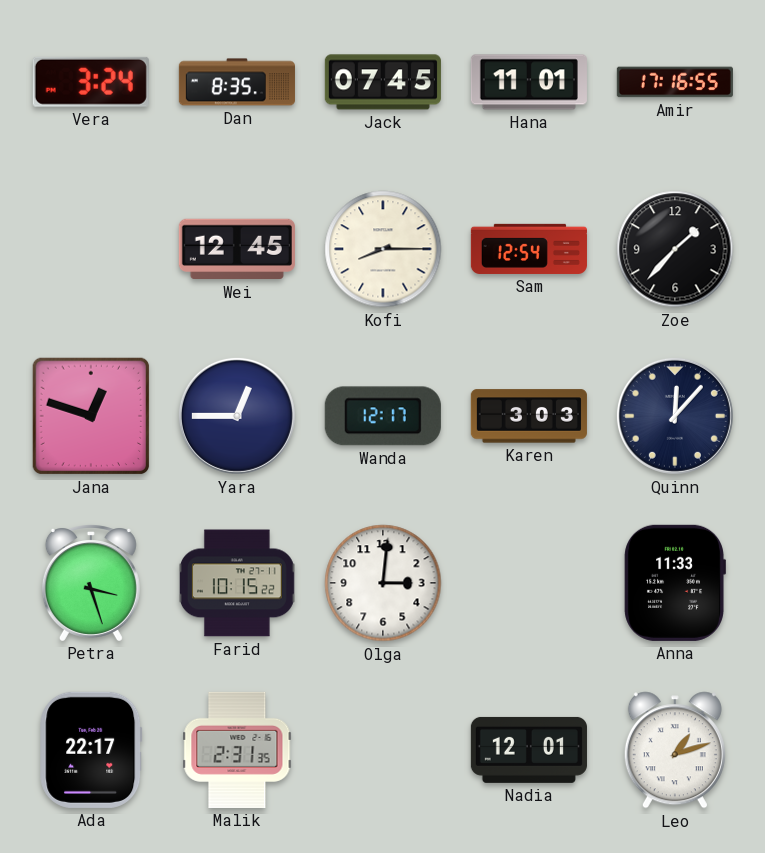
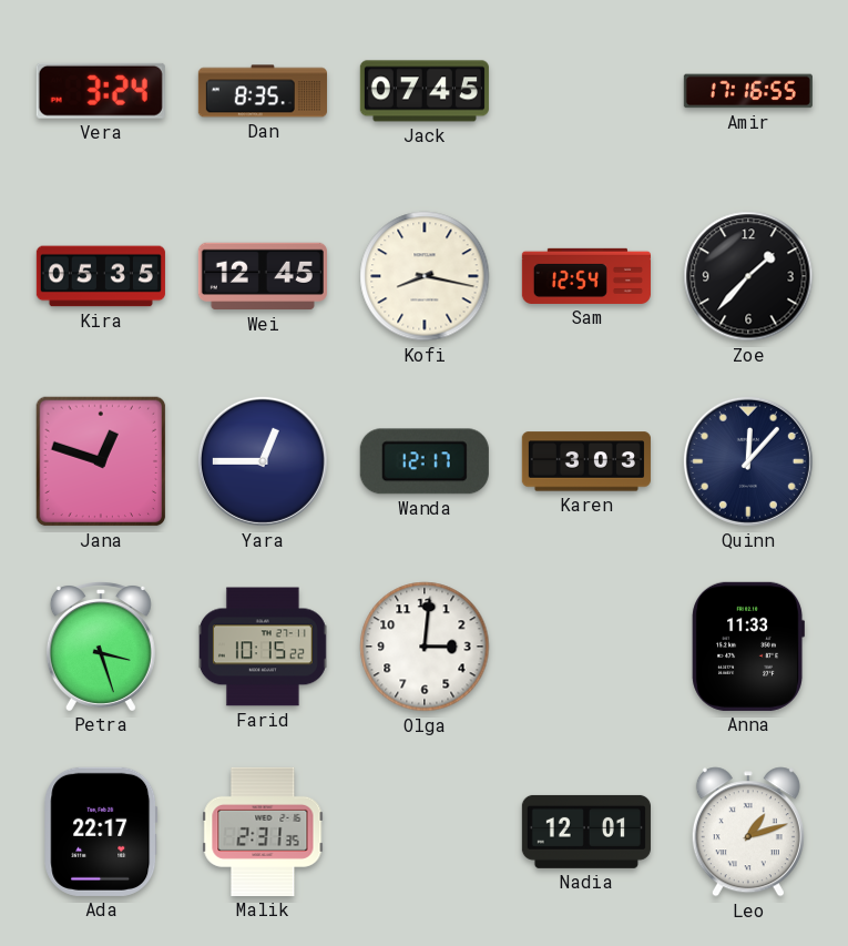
Hana: 11:01 -> none (529, 82)
Kira: none -> 05:35 (101, 276)
Kofi: 8:15 -> 8:17 (425, 276)
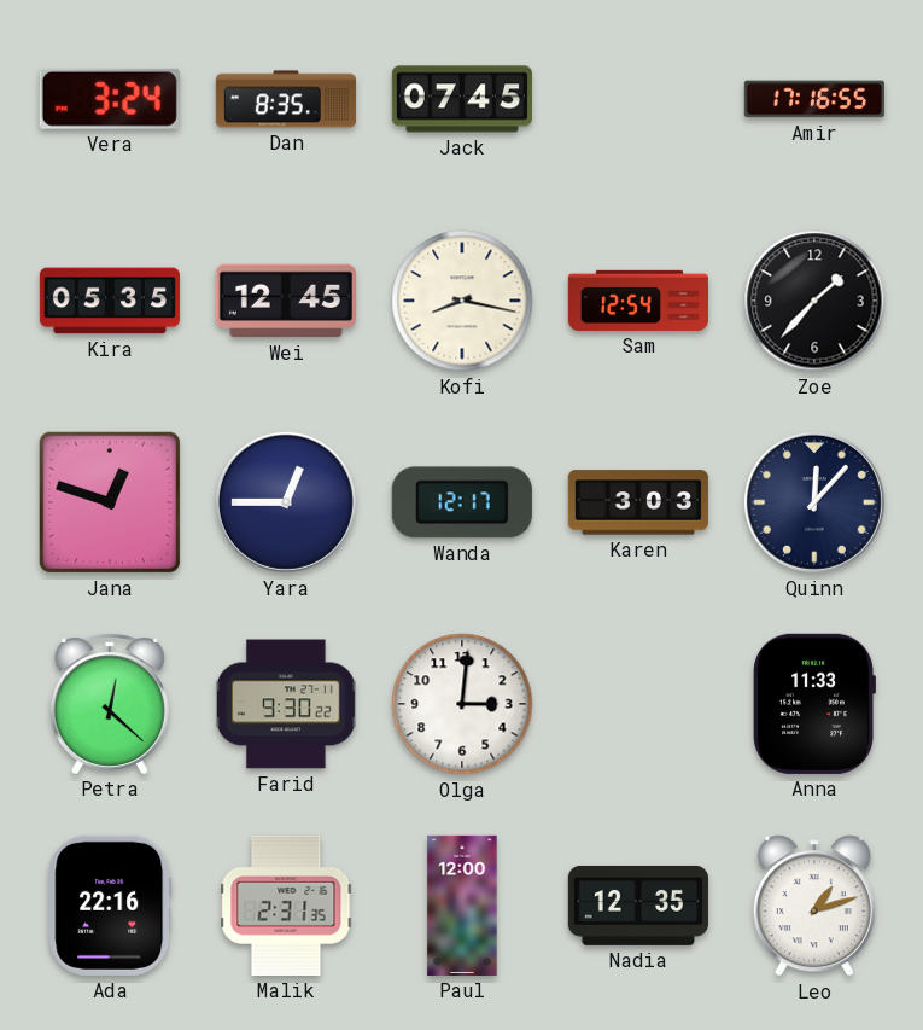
Petra: 3:27 -> 12:22 (110, 704)
Farid: 10:15 -> 9:30 (286, 704)
Ada: 22:17 -> 22:16 (110, 906)
Paul: none -> 12:00 (462, 906)
Nadia: 12:01 -> 12:35 (638, 906)
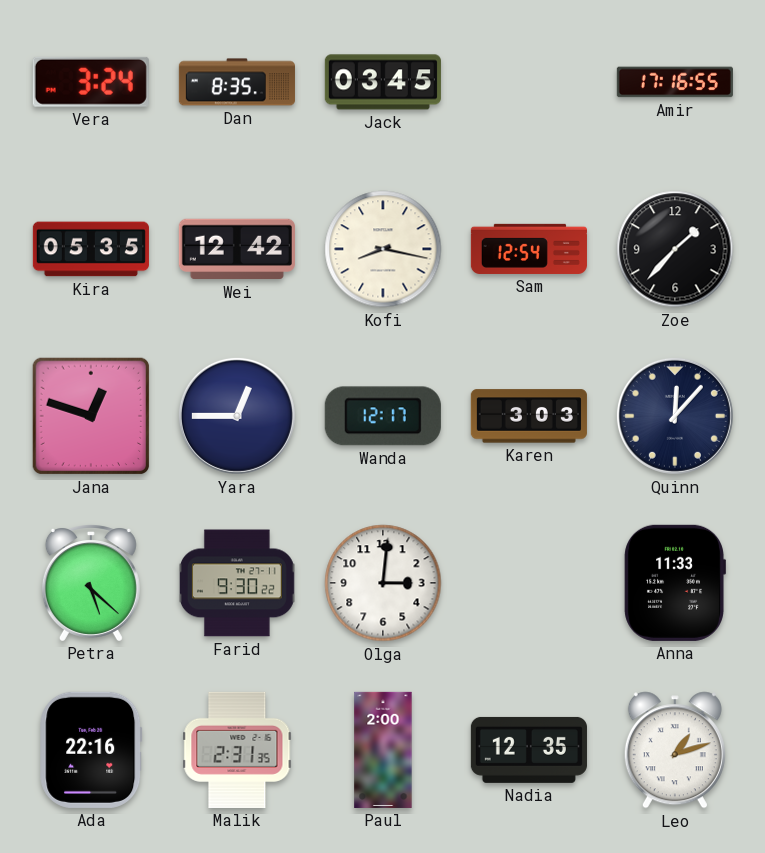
Jack: 07:45 -> 03:45 (383, 82)
Wei: 12:45 -> 12:42 (237, 249)
Petra: 12:22 -> 5:22 (91, 583)
Paul: 12:00 -> 2:00 (383, 750)
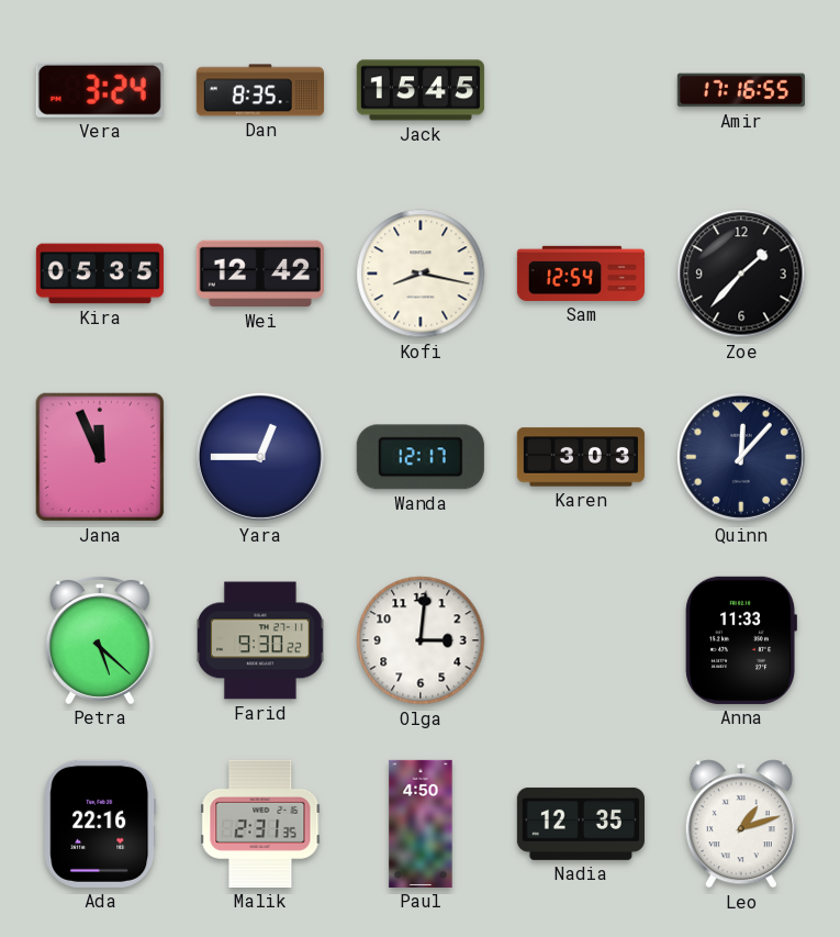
Jack: 03:45 -> 15:45 (421, 90)
Jana: 12:48 -> 11:56 (100, 457)
Paul: 2:00 -> 4:50 (421, 824)
